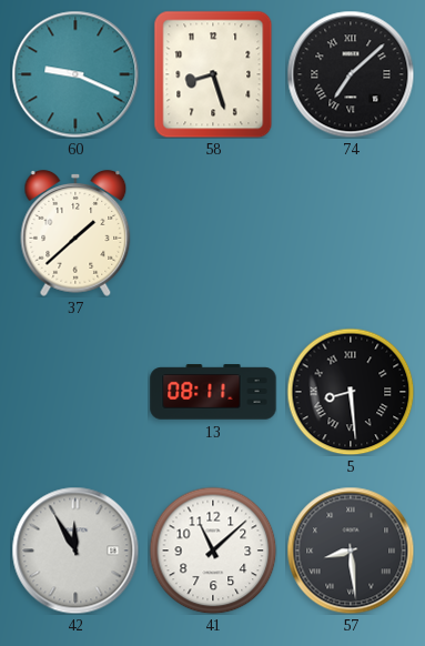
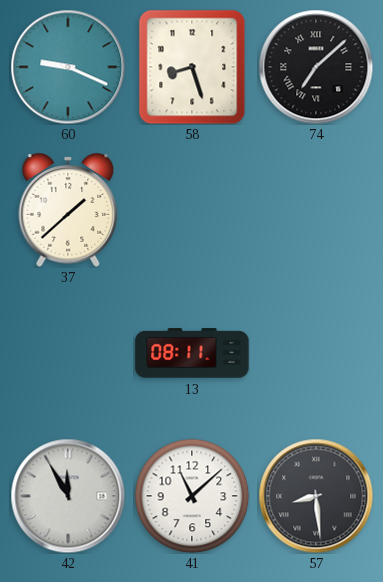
5: 8:29 -> none (351, 392)
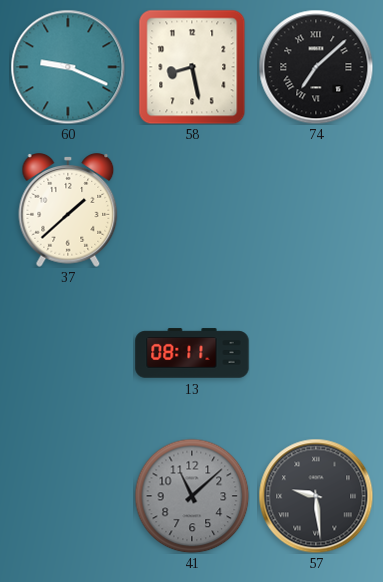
58: 8:27 -> 8:28 (192, 67)
42: 11:55 -> none (68, 496)
41 dial: white -> grey (192, 496)
57: 8:29 -> 9:29 (316, 496)
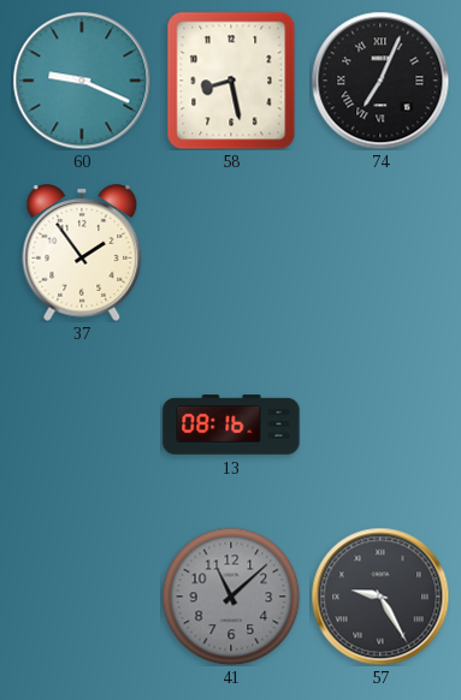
74: 7:08 -> 7:04 (380, 81)
37: 1:38 -> 1:54 (82, 254)
13: 08:11 -> 08:16 (231, 425)
57: 9:29 -> 9:25 (380, 597)
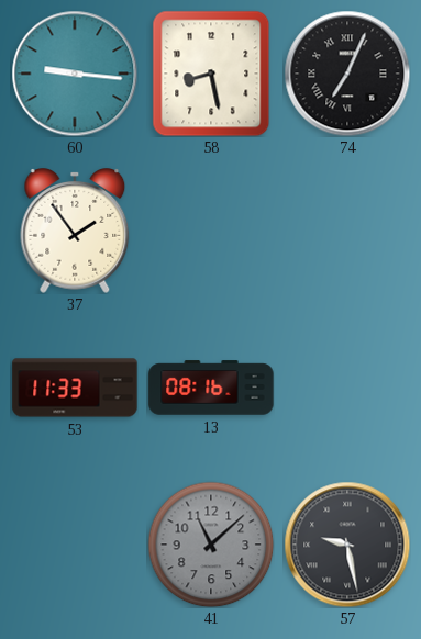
60: 9:19 -> 9:16 (75, 74)
53: none -> 11:33 (75, 388)
57: 9:25 -> 9:28 (347, 545)
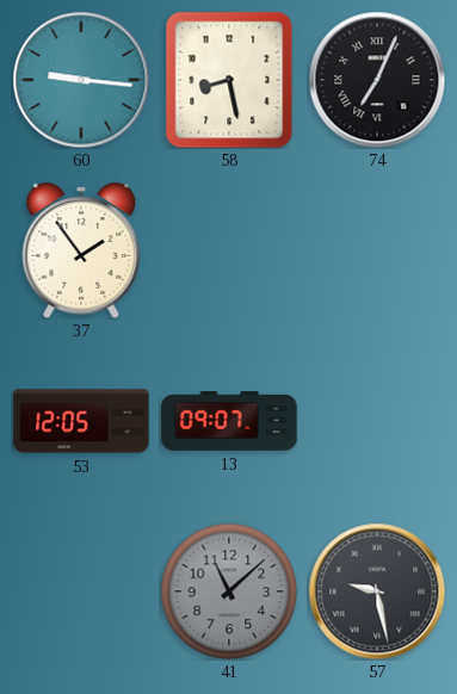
53: 11:33 -> 12:05 (81, 421)
13: 08:16 -> 09:07 (229, 421)
